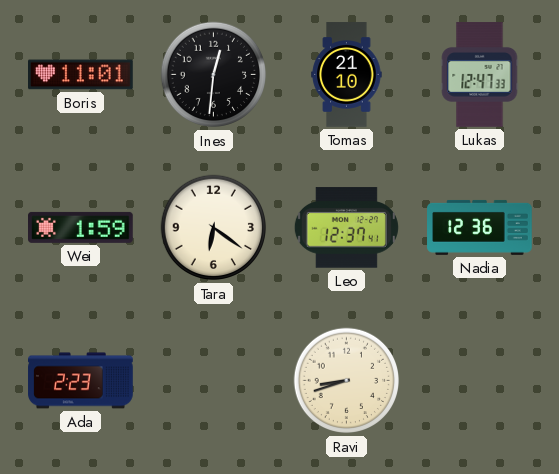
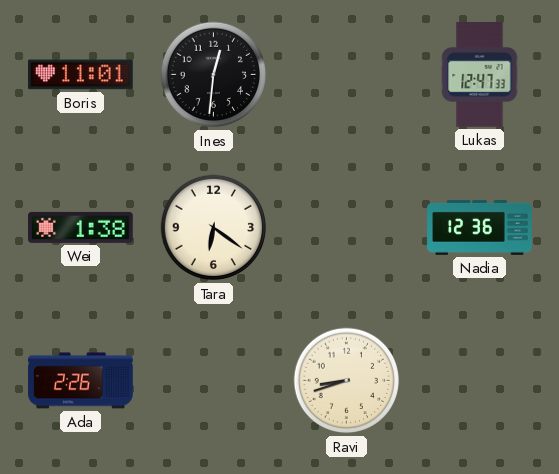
Tomas: 21:10 -> none (347, 75)
Wei: 1:59 -> 1:38 (81, 227)
Leo: 12:37 -> none (346, 228)
Ada: 2:23 -> 2:26 (81, 381)
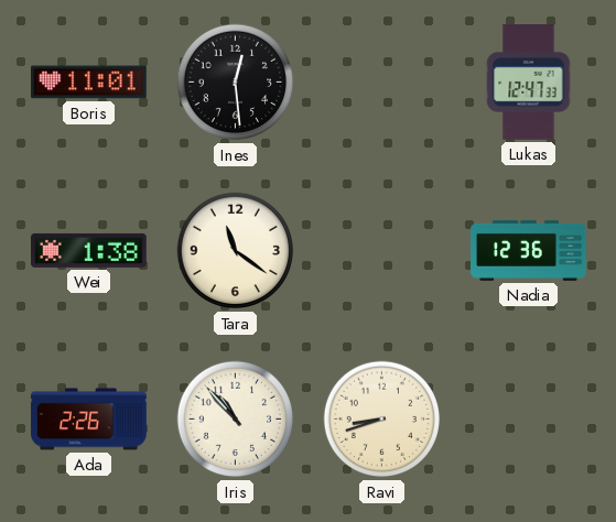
Ines: 12:31 -> 12:29 (236, 83)
Tara: 6:21 -> 11:21 (236, 251)
Iris: none -> 10:53 (236, 420)
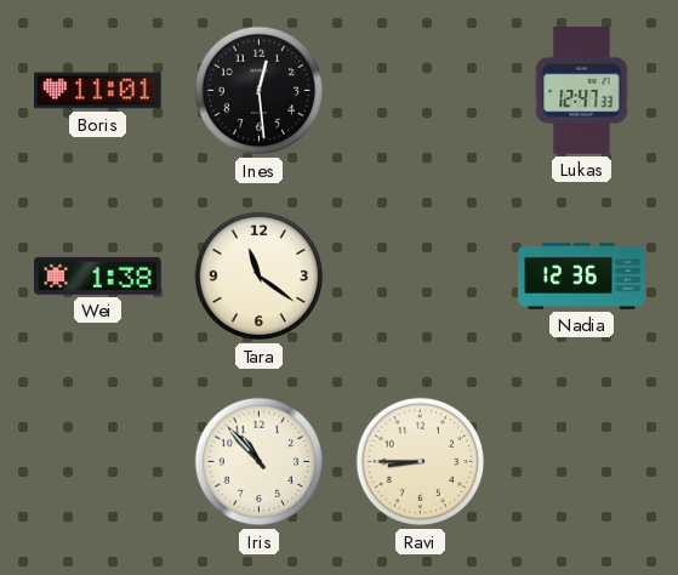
Ada: 2:26 -> none (89, 420)
Ravi: 8:42 -> 8:45 (421, 462)
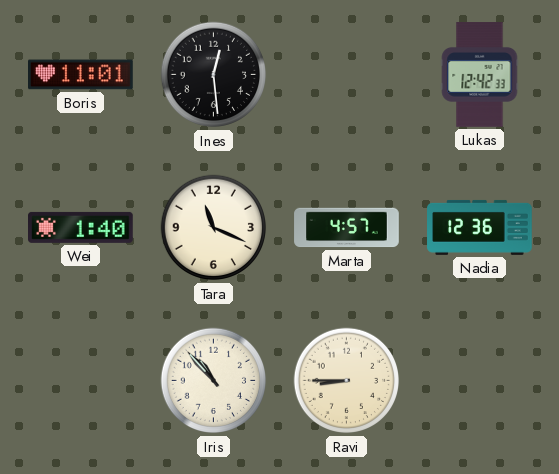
Lukas: 12:47 -> 12:42 (480, 75)
Wei: 1:38 -> 1:40 (81, 227)
Tara: 11:21 -> 11:19 (214, 228)
Marta: none -> 4:57 (347, 228)
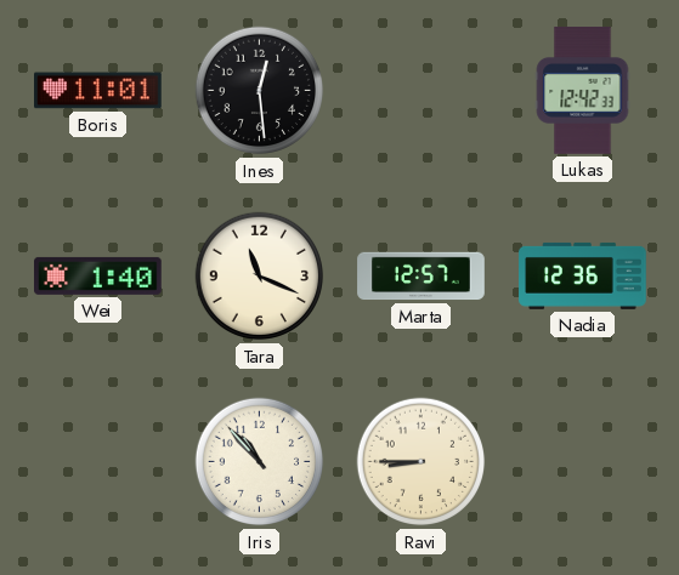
Marta: 4:57 -> 12:57 (421, 277)
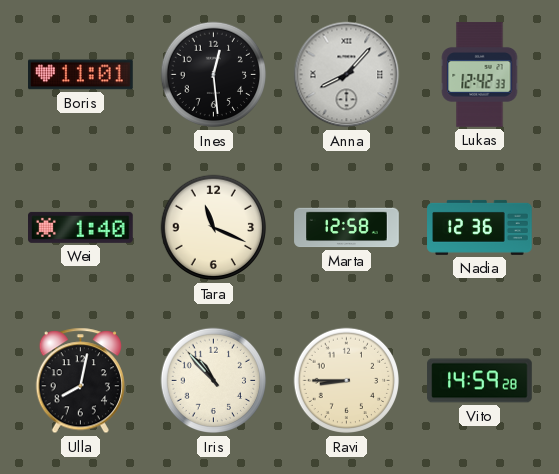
Anna: none -> 8:07 (347, 75)
Marta: 12:57 -> 12:58 (347, 228)
Ulla: none -> 8:02 (80, 381)
Vito: none -> 14:59 (480, 381)
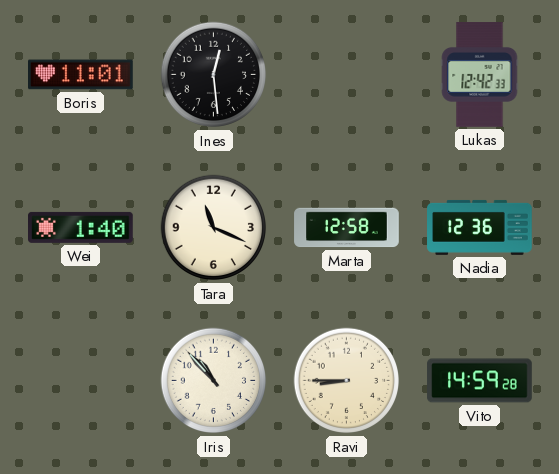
Anna: 8:07 -> none (347, 75)
Ulla: 8:02 -> none (80, 381)
